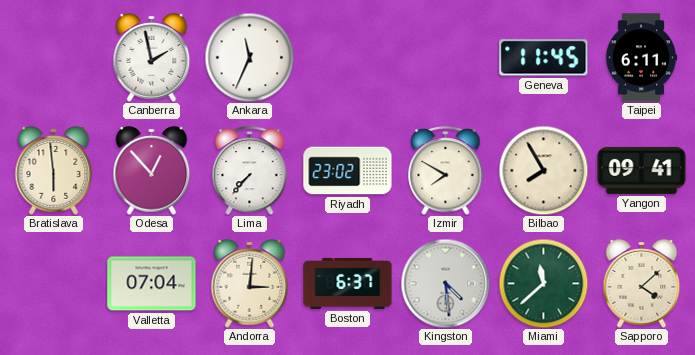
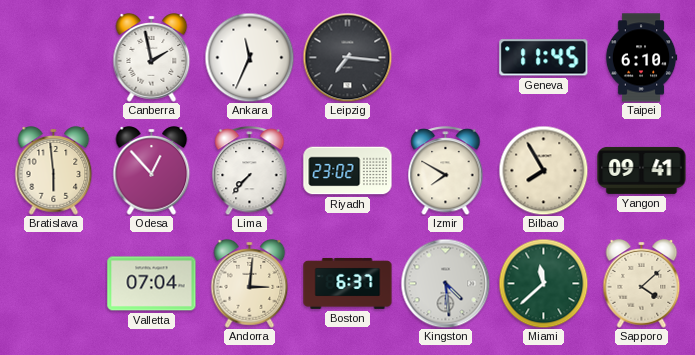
Leipzig: none -> 7:16 (347, 57)
Taipei: 6:11 -> 6:10 (641, 58)
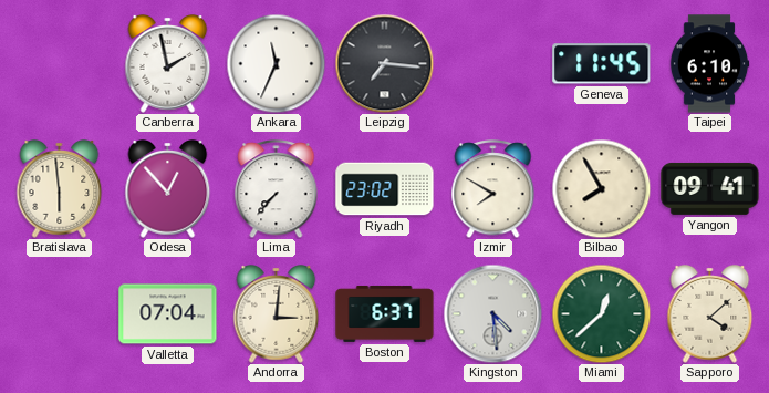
Miami: 11:38 -> 12:38 (601, 313)
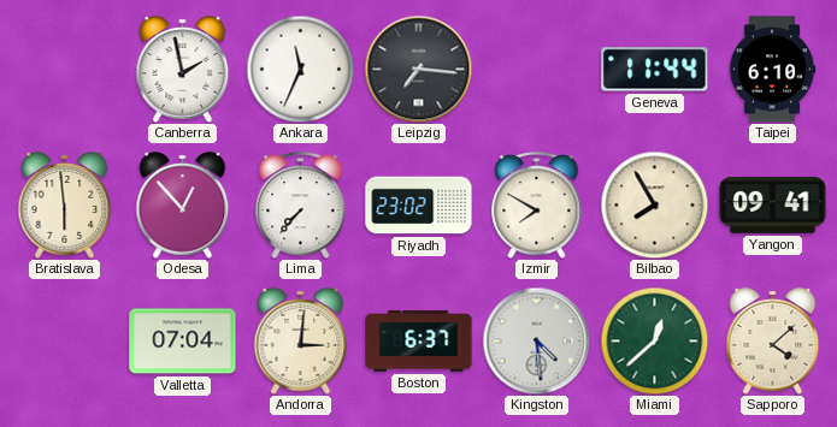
Geneva: 11:45 -> 11:44 (655, 70)
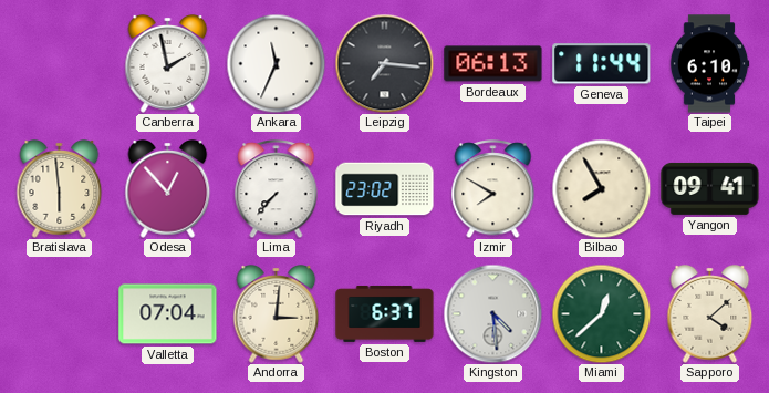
Bordeaux: none -> 06:13 (493, 64)
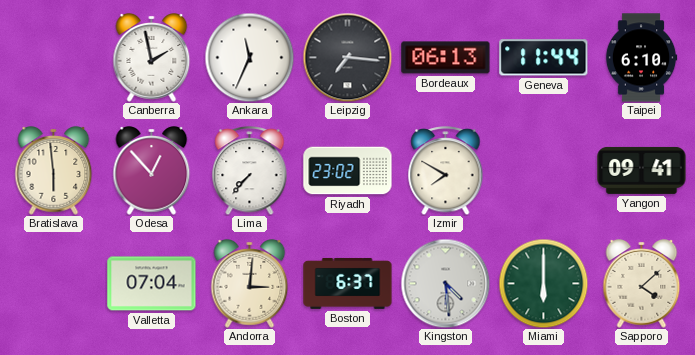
Bilbao: 7:55 -> none (601, 188)
Miami: 12:38 -> 6:00 (543, 283)
